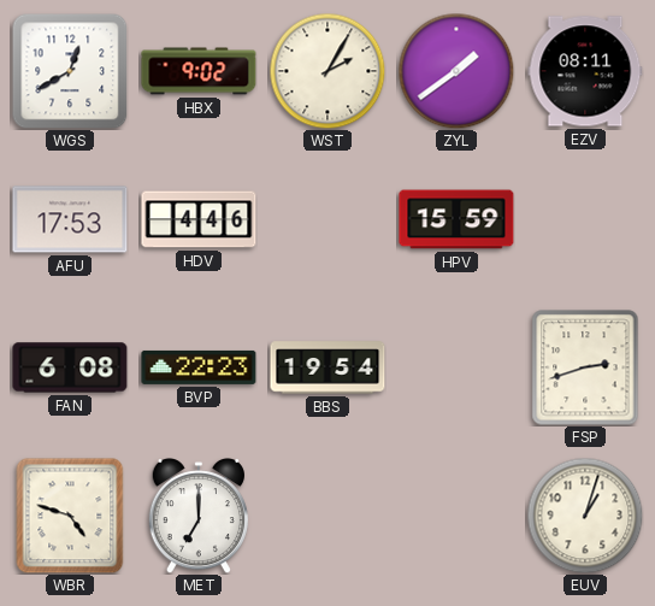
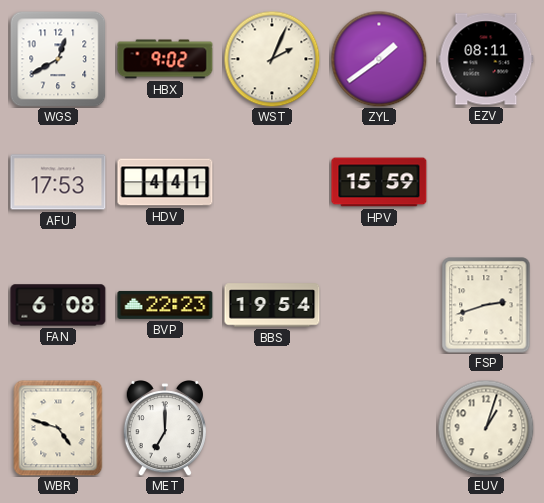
WST: 2:05 -> 2:04 (272, 59)
HDV: 4:46 -> 4:41 (165, 182)
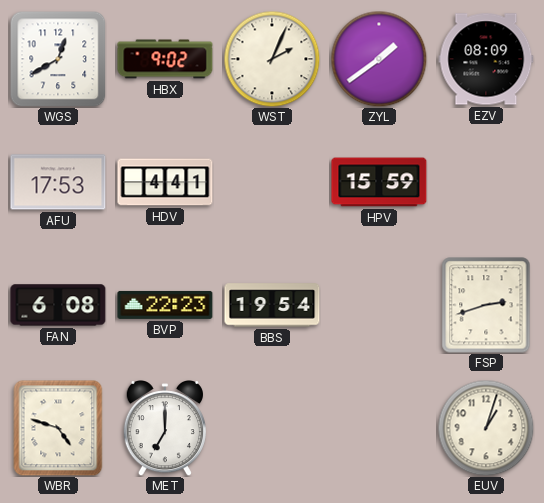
EZV: 08:11 -> 08:09 (486, 59)
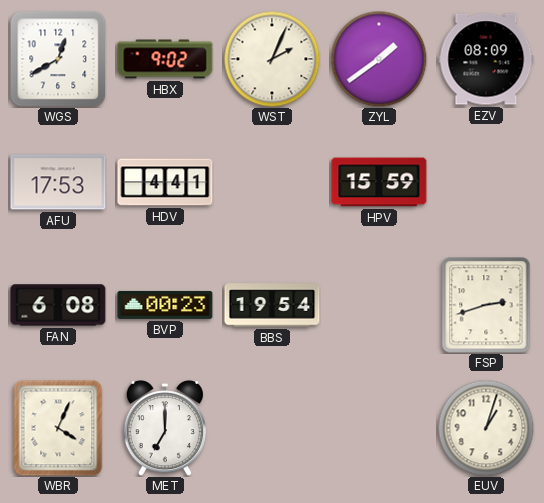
BVP: 22:23 -> 00:23 (165, 305)
WBR: 4:48 -> 4:04 (58, 428)
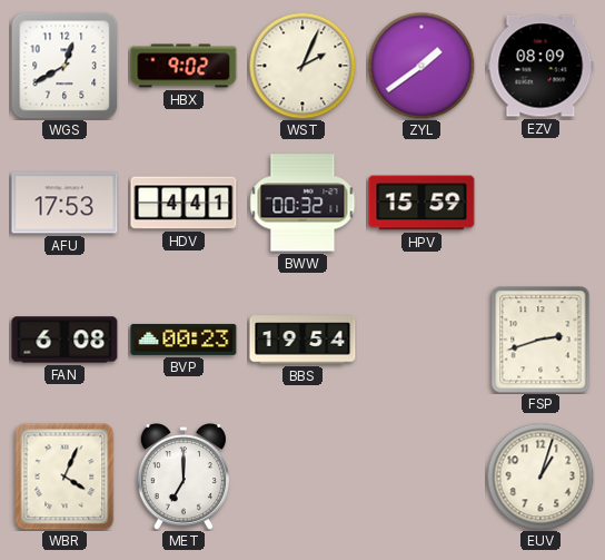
BWW: none -> 00:32 (302, 203)
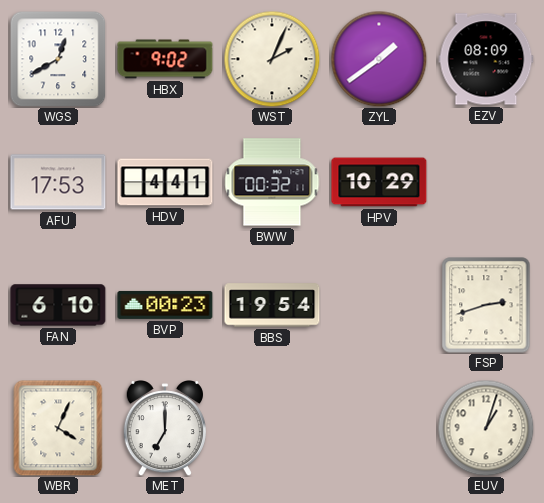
HPV: 15:59 -> 10:29 (379, 182)
FAN: 6:08 -> 6:10 (58, 305)
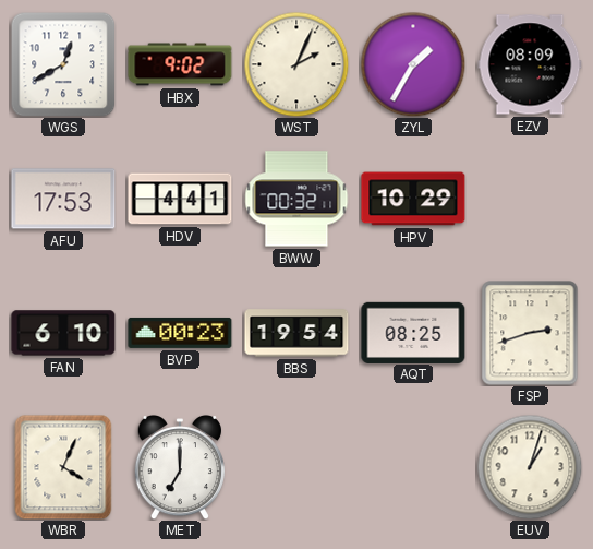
ZYL: 1:39 -> 1:35 (413, 64)
AQT: none -> 08:25 (413, 332)
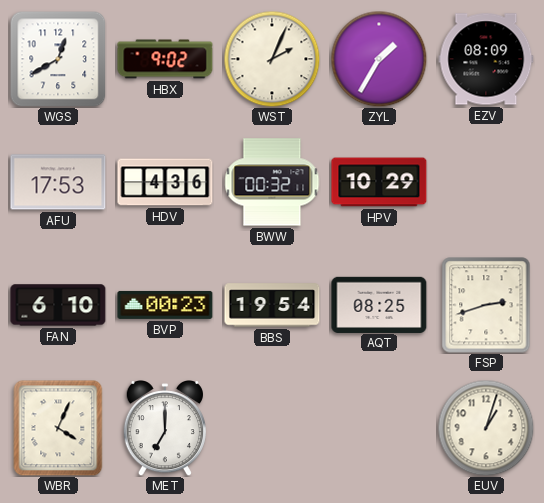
HDV: 4:41 -> 4:36 (165, 182)
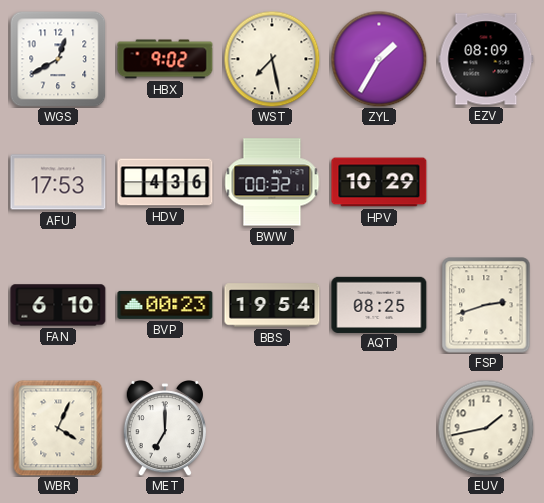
WST: 2:04 -> 7:28 (272, 59)
EUV: 1:03 -> 1:43 (486, 428)
